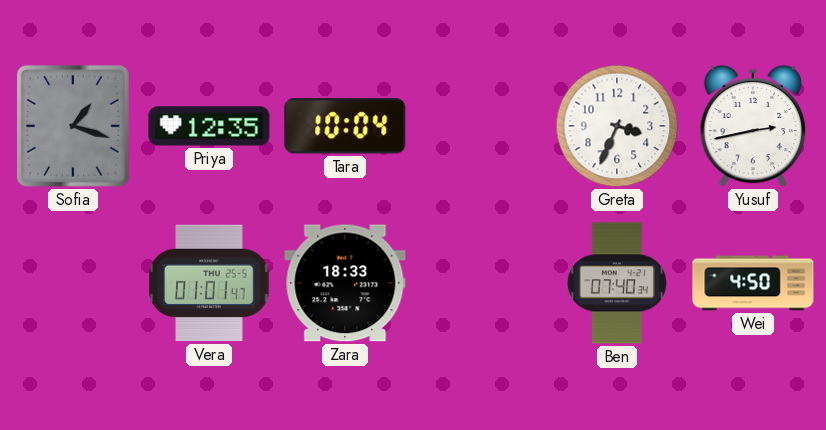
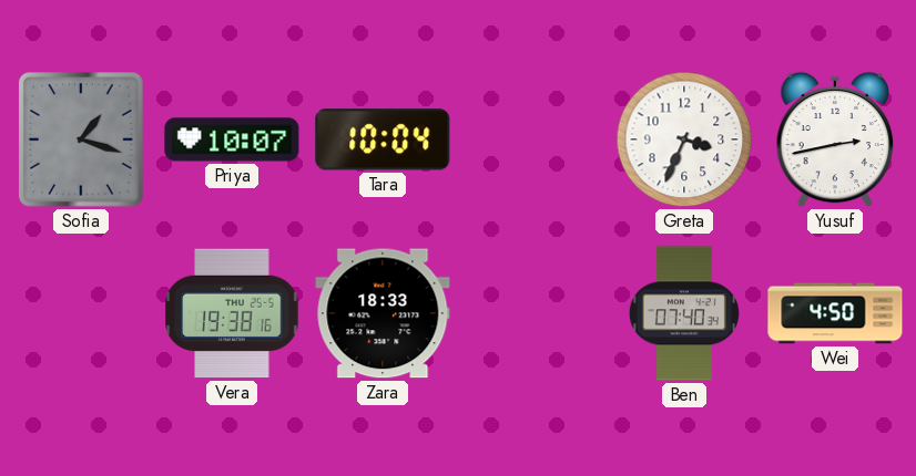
Priya: 12:35 -> 10:07 (232, 139)
Vera: 01:01 -> 19:38 (232, 313)
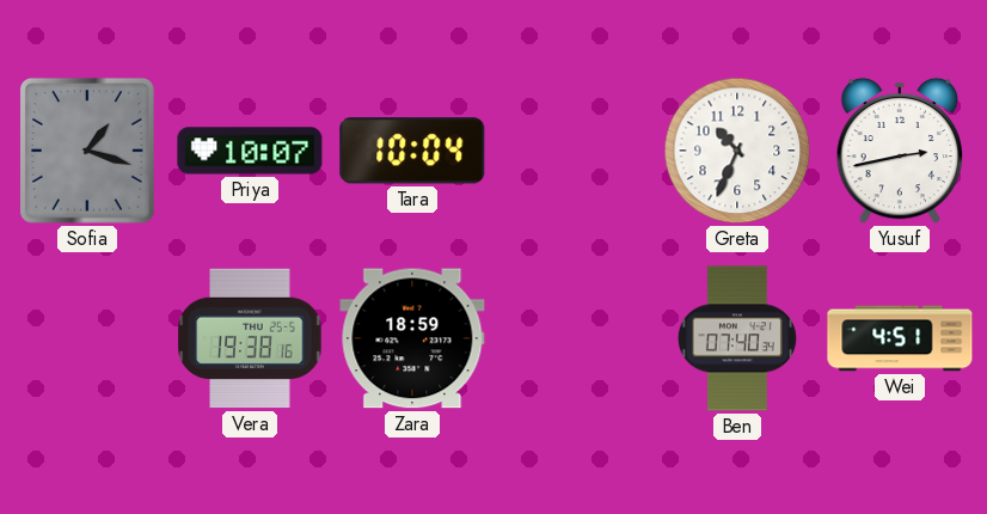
Greta: 3:34 -> 10:34 (737, 151)
Zara: 18:33 -> 18:59 (412, 338)
Wei: 4:50 -> 4:51 (900, 338)
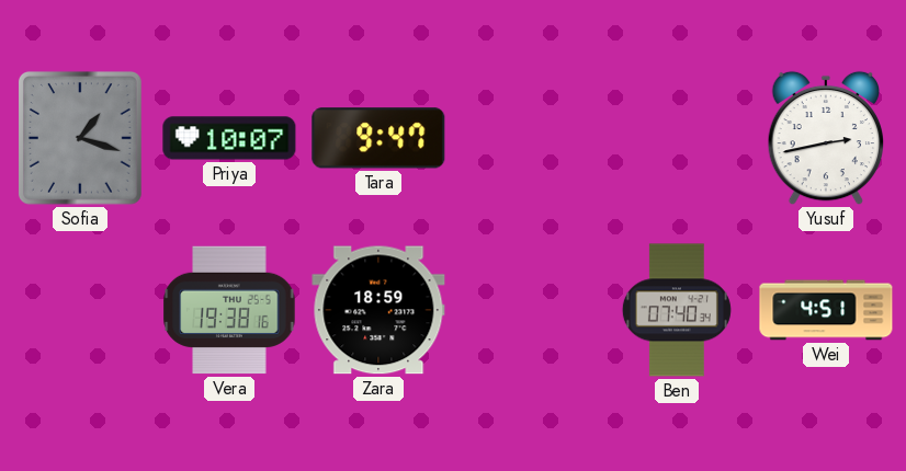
Tara: 10:04 -> 9:47 (378, 138)
Greta: 10:34 -> none (737, 151)
